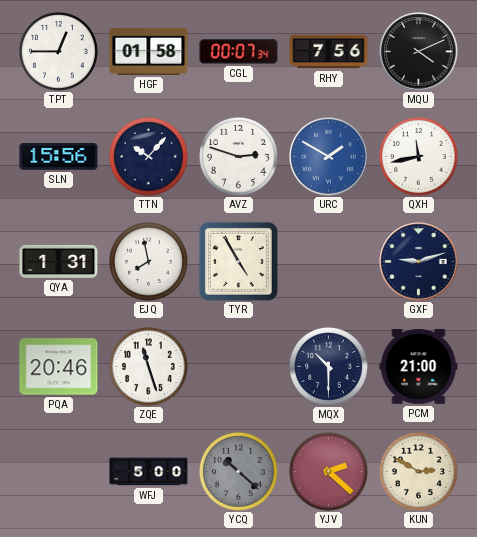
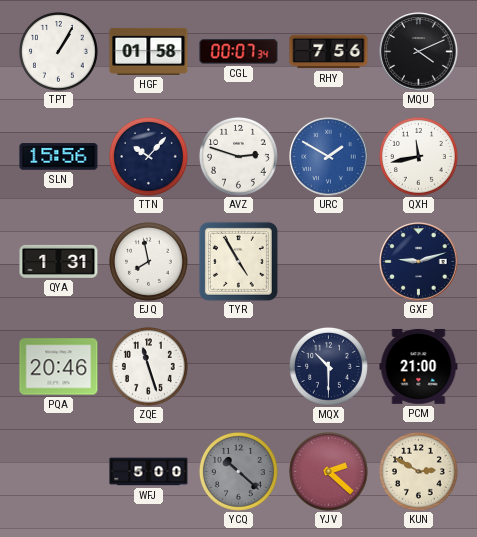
TPT: 12:45 -> 1:05 (58, 51)
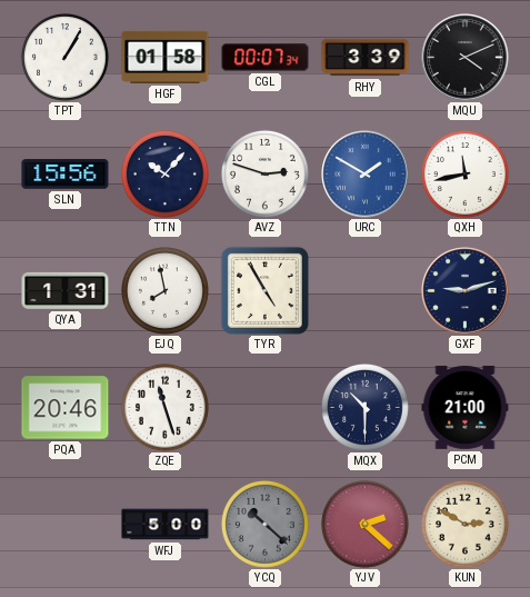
RHY: 7:56 -> 3:39 (366, 58)
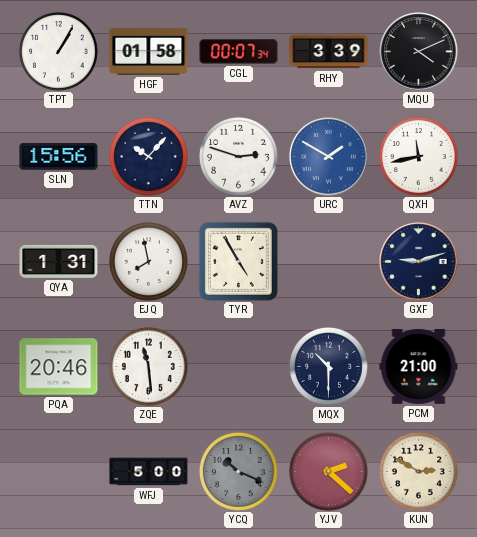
ZQE: 11:27 -> 11:29 (148, 366)
YCQ: 10:22 -> 10:19 (238, 471)
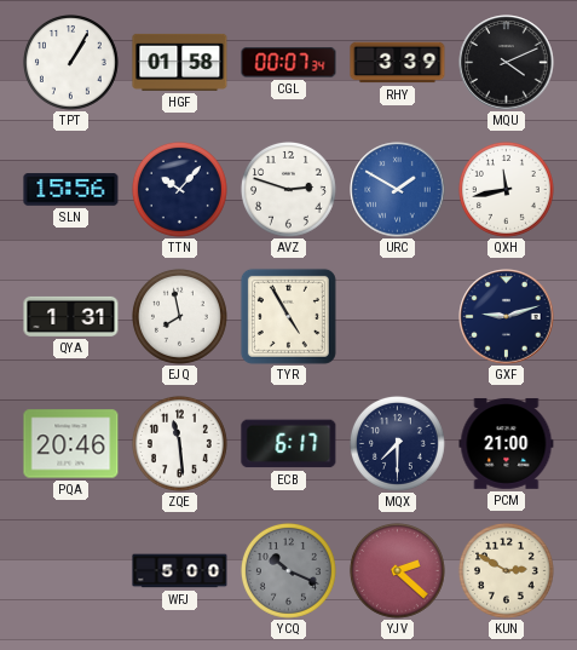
ECB: none -> 6:17 (289, 444)
MQX: 10:30 -> 7:30 (397, 443)
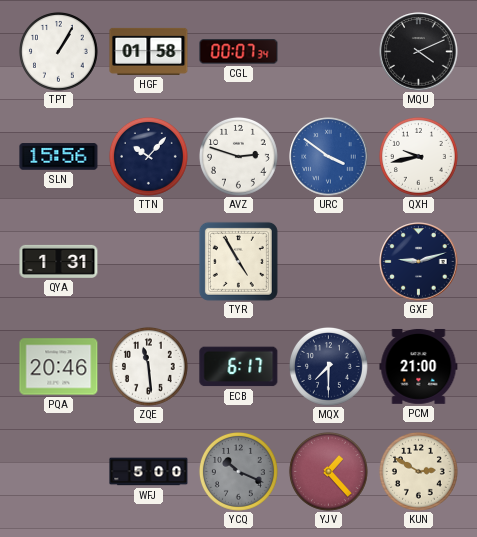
RHY: 3:39 -> none (398, 63)
URC: 1:50 -> 3:51 (329, 157)
QXH: 11:43 -> 9:43 (418, 156)
EJQ: 7:58 -> none (179, 316)
YJV: 2:22 -> 1:23 (328, 471)
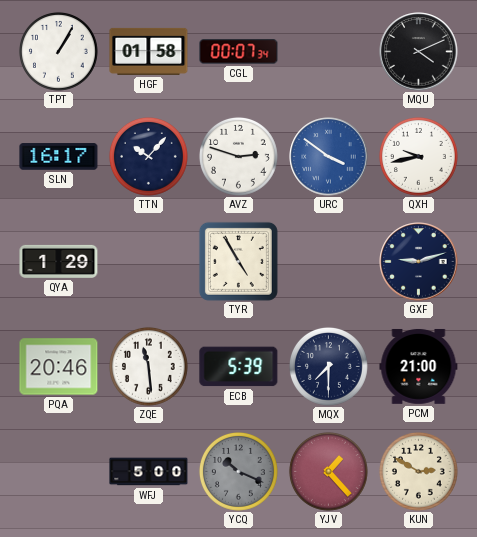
SLN: 15:56 -> 16:17 (59, 157)
QYA: 1:31 -> 1:29 (59, 261)
ECB: 6:17 -> 5:39 (239, 367)
